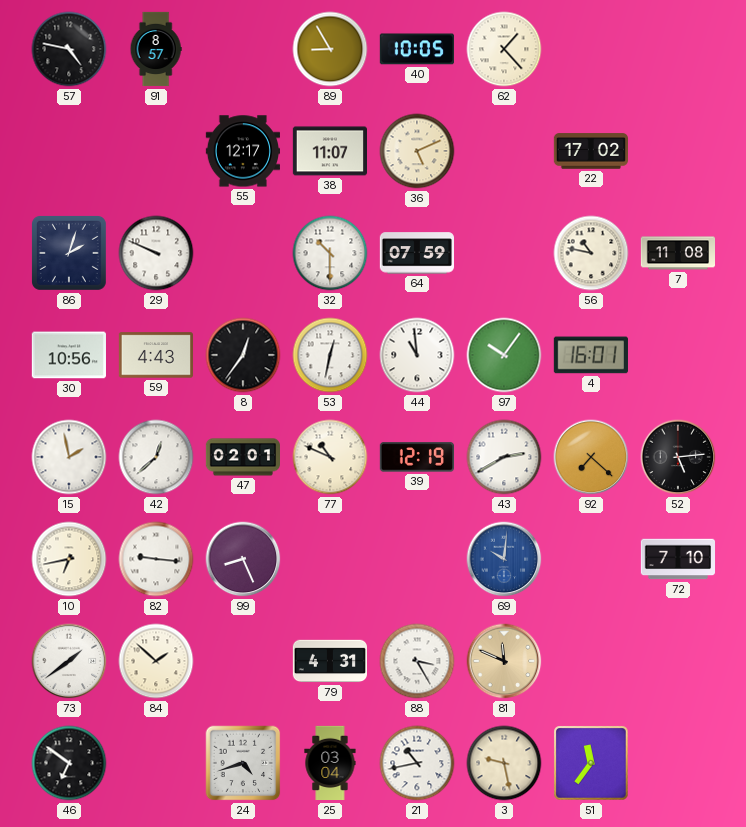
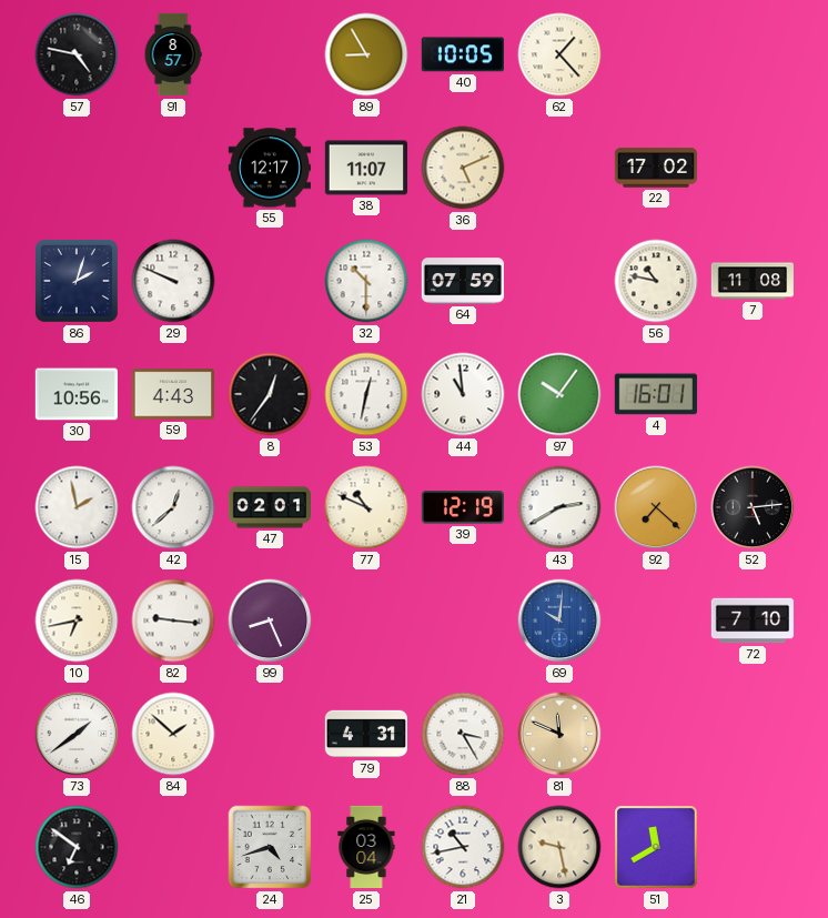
51: 11:36 -> 11:40 (656, 847)
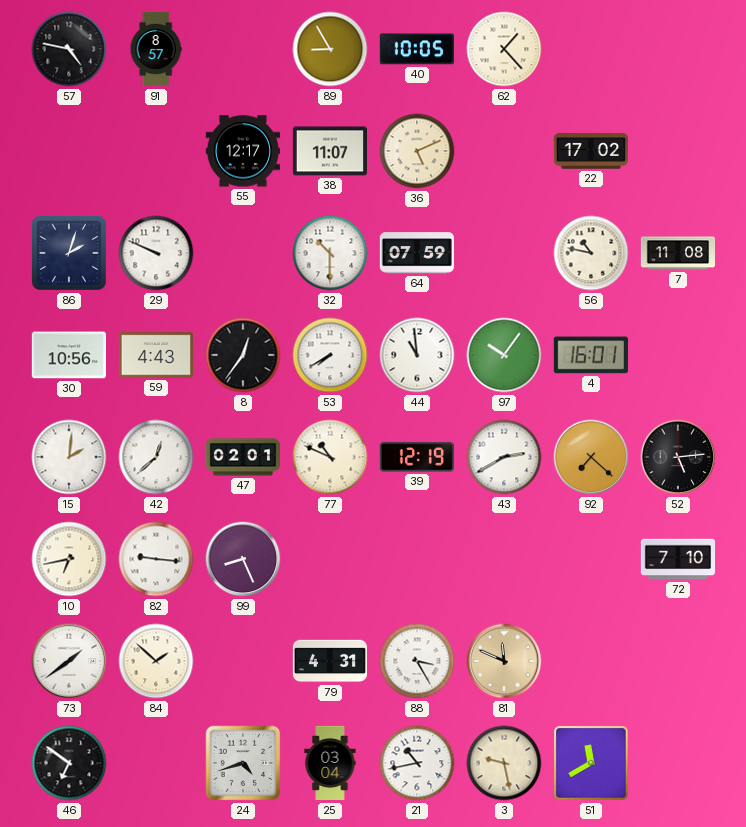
53: 12:32 -> 7:40 (330, 355)
15: 1:58 -> 2:01 (69, 457)
69: 10:01 -> none (559, 621)
